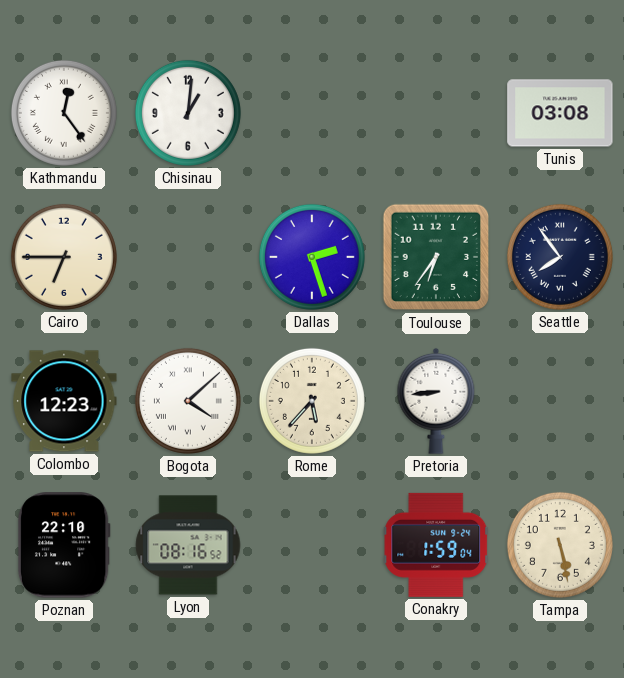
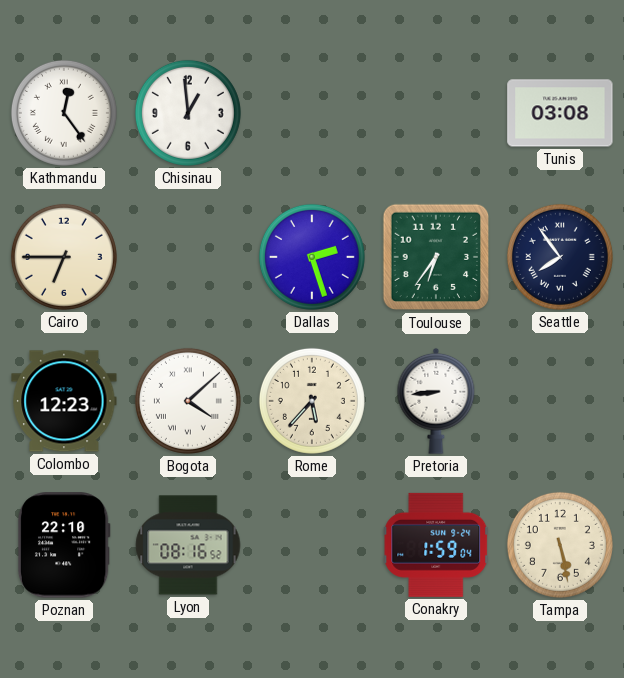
Chisinau: 1:01 -> 12:59 (188, 113)
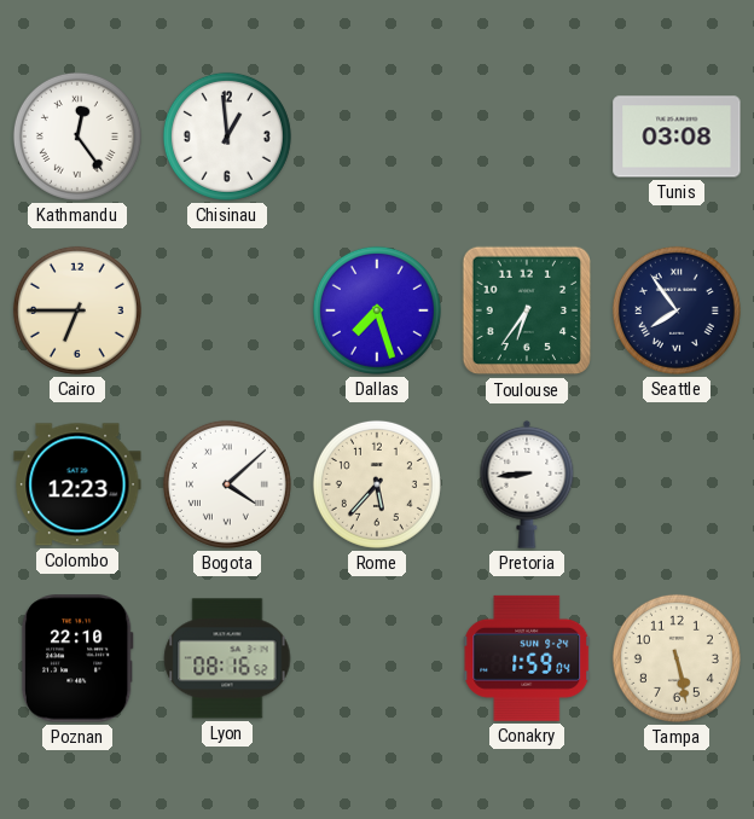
Dallas: 2:27 -> 7:27 (377, 310)
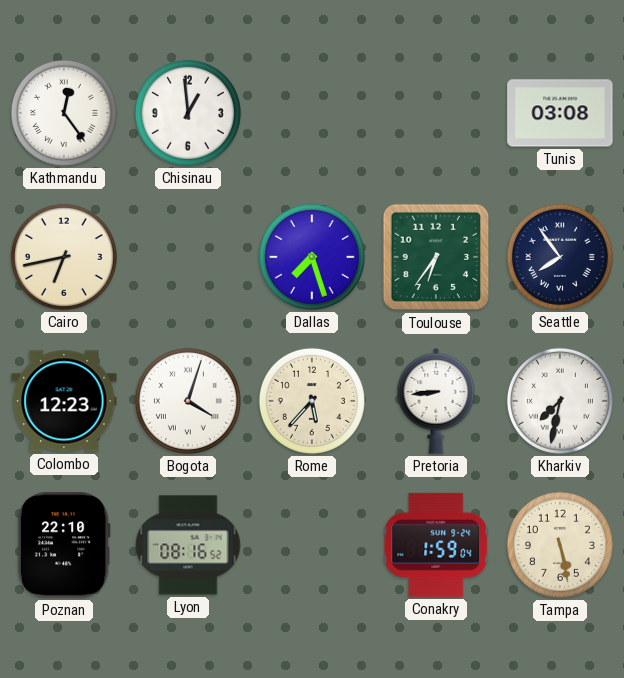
Cairo: 6:45 -> 6:43 (64, 257)
Bogota: 4:08 -> 4:03 (188, 401)
Kharkiv: none -> 7:32 (560, 401)
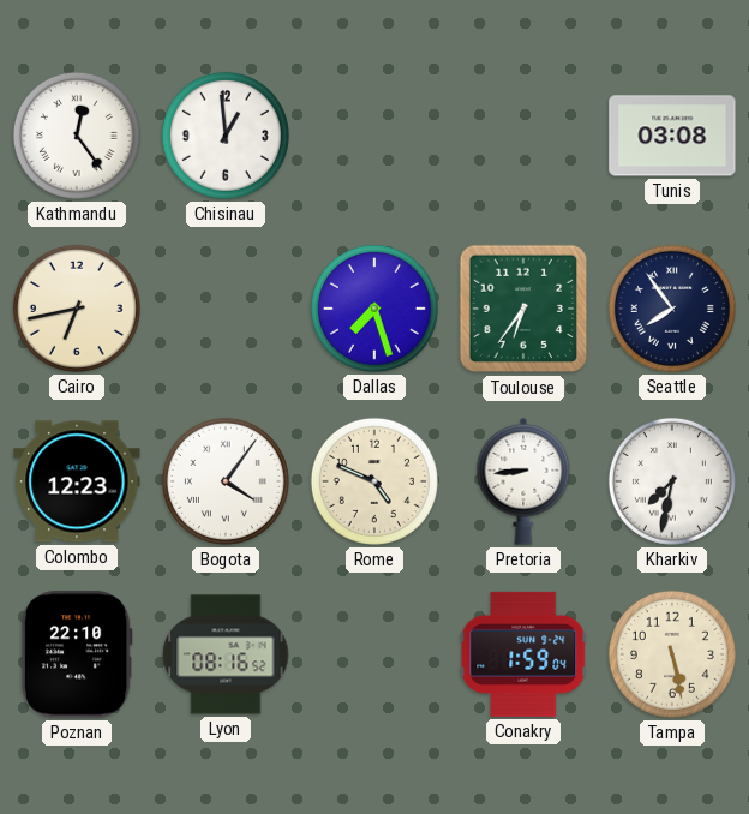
Bogota: 4:03 -> 4:06 (226, 481)
Rome: 5:37 -> 4:49 (374, 481)
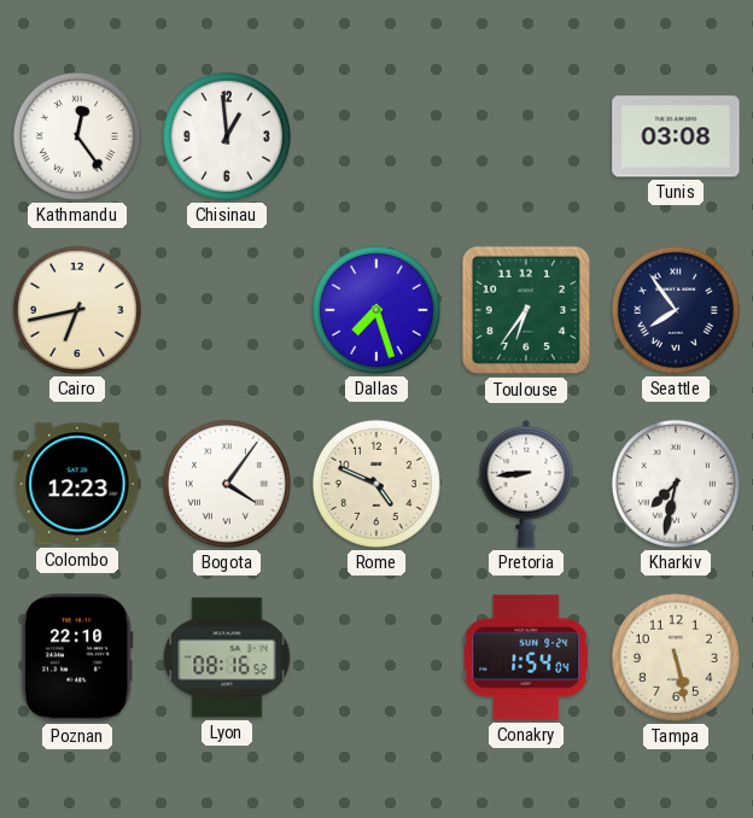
Conakry: 1:59 -> 1:54 (526, 658)
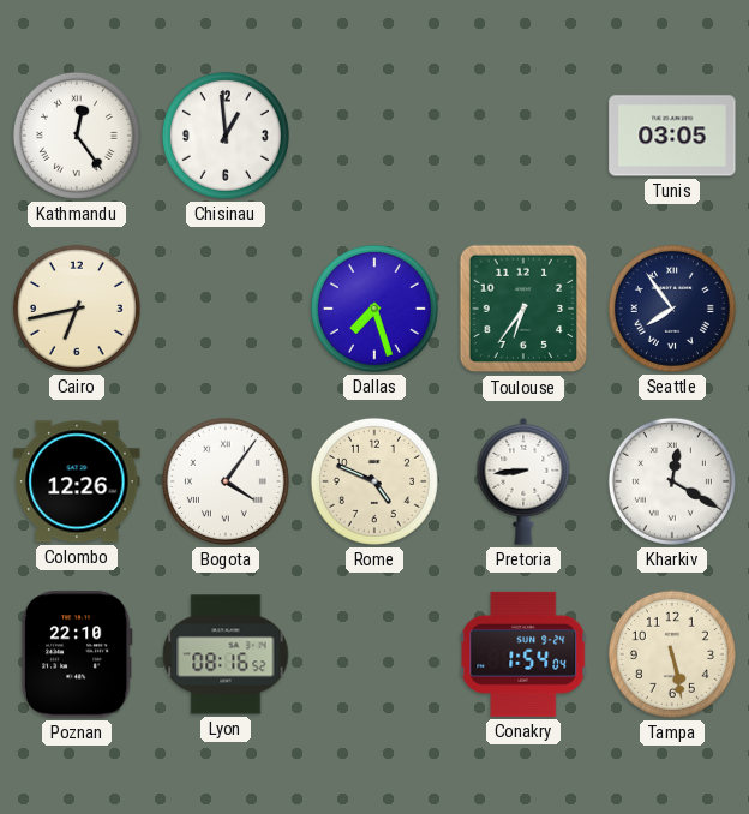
Tunis: 03:08 -> 03:05 (672, 136)
Colombo: 12:23 -> 12:26 (77, 481)
Kharkiv: 7:32 -> 12:20 (672, 481)
